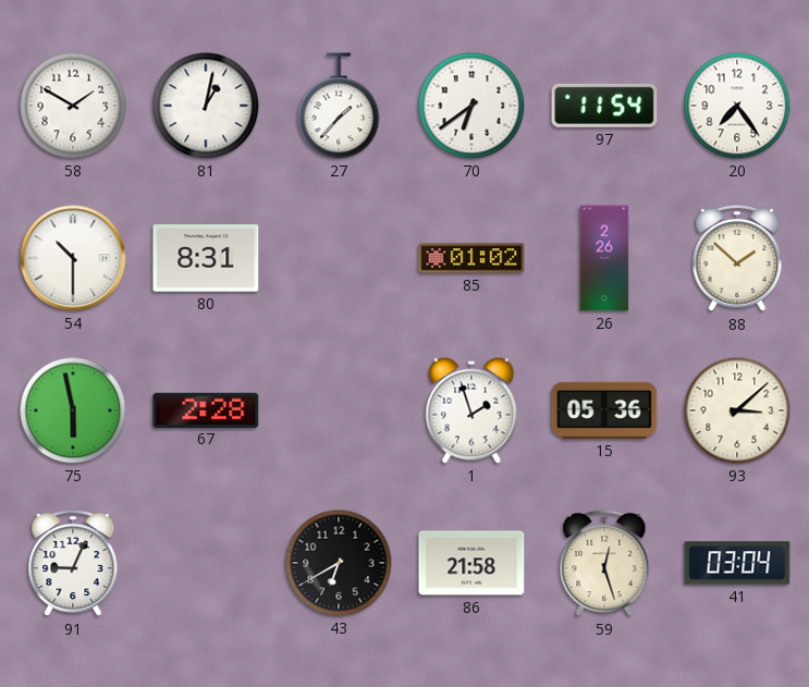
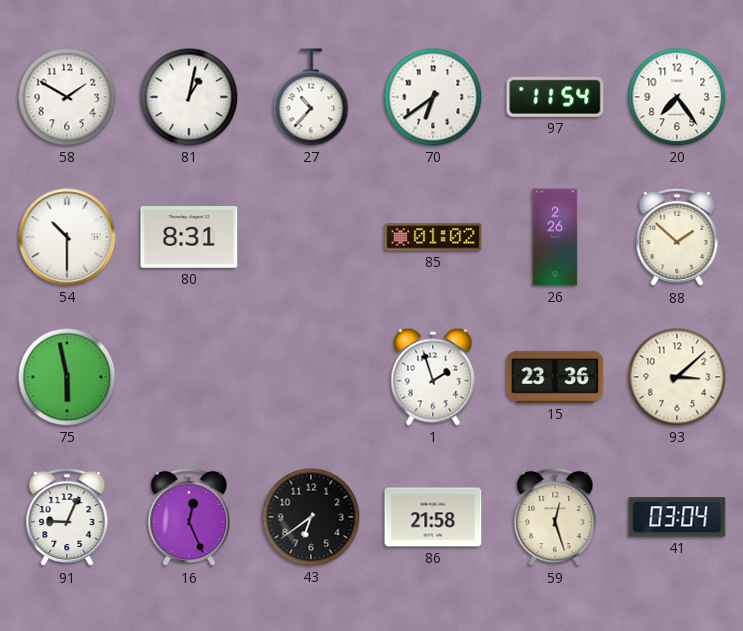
27: 1:37 -> 10:37 (311, 97)
67: 2:28 -> none (206, 409)
15: 05:36 -> 23:36 (555, 377)
16: none -> 12:26 (189, 517)
43: 6:40 -> 6:39 (311, 517)
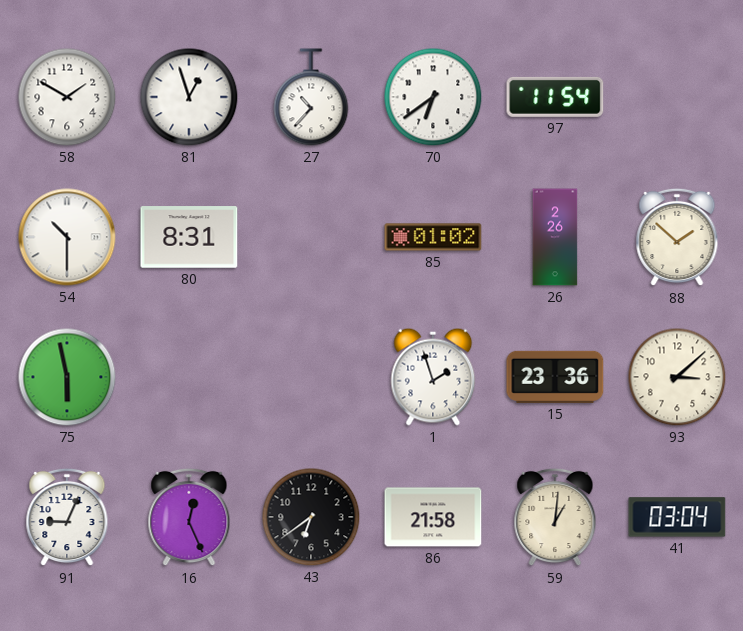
81: 1:02 -> 12:57 (189, 97)
20: 7:24 -> none (677, 97)
59: 12:27 -> 1:01 (555, 517)
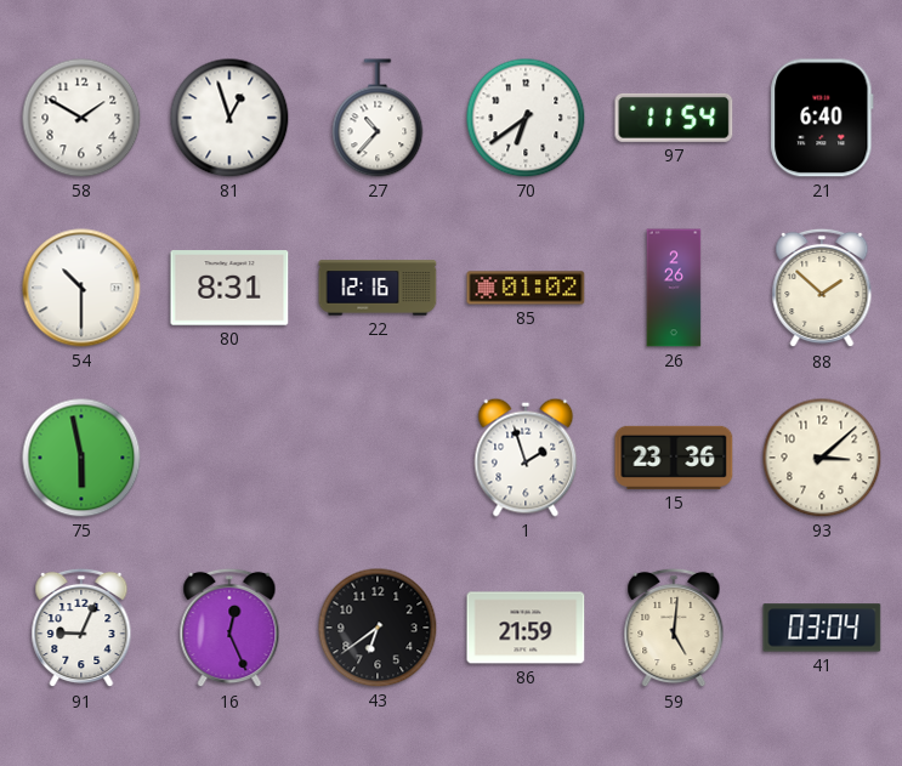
21: none -> 6:40 (822, 118)
22: none -> 12:16 (378, 288)
86: 21:58 -> 21:59 (526, 628)
59: 1:01 -> 5:01 (674, 628)
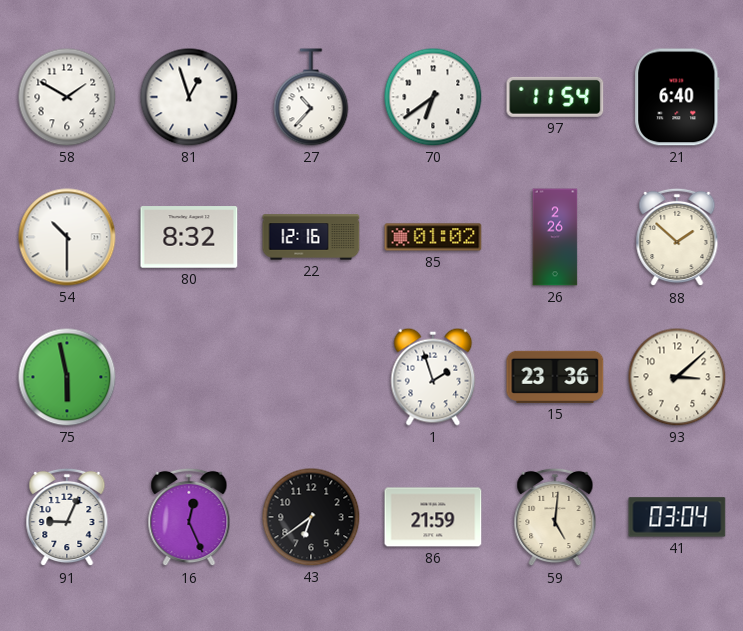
80: 8:31 -> 8:32 (189, 237)
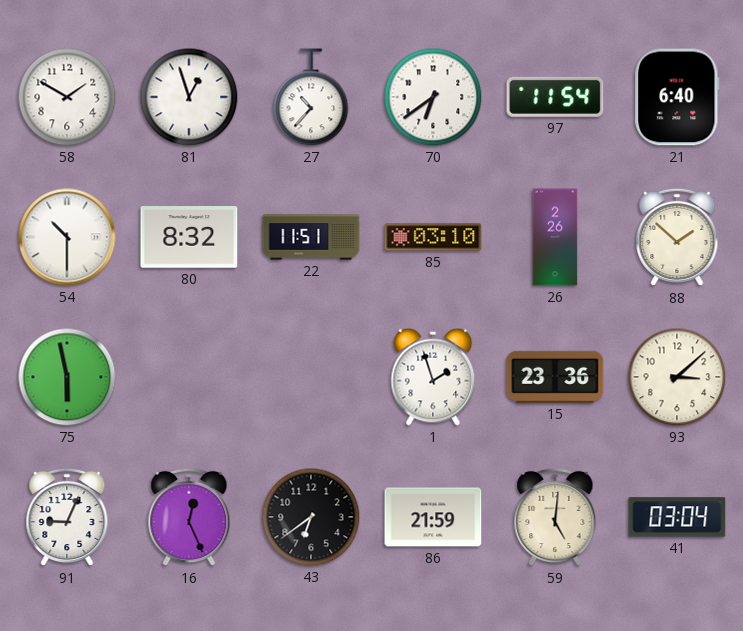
22: 12:16 -> 11:51 (311, 237)
85: 01:02 -> 03:10 (433, 237)
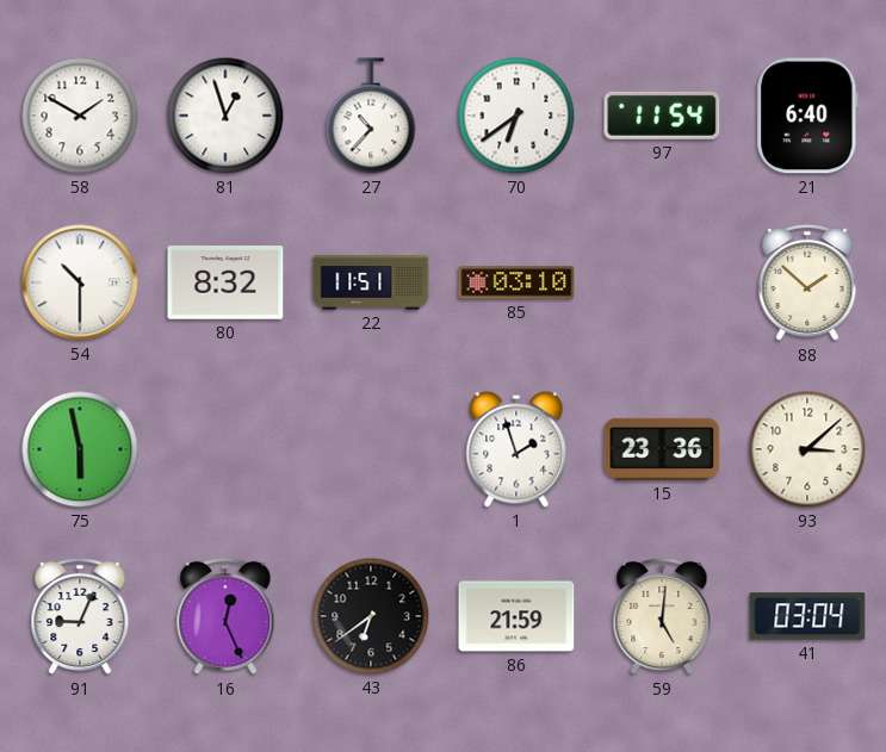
26: 2:26 -> none (555, 237)
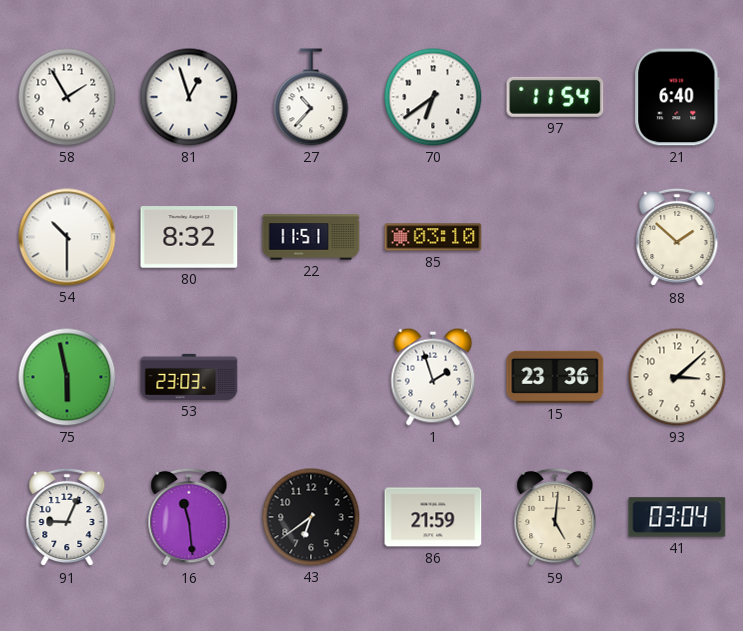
58: 1:50 -> 1:55 (67, 97)
53: none -> 23:03 (189, 377)
16: 12:26 -> 11:29 (189, 517)
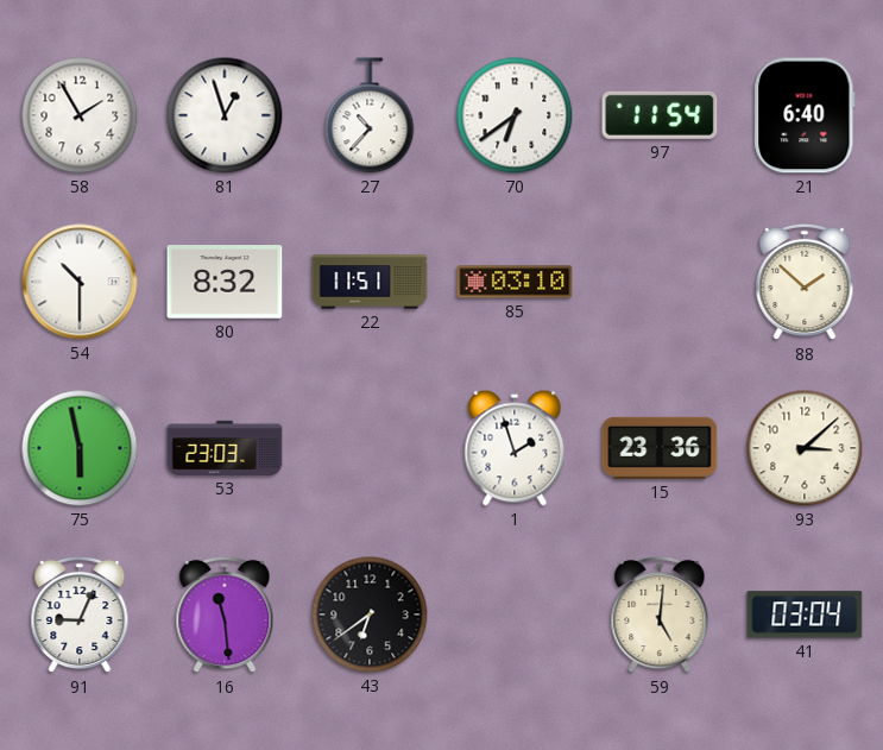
86: 21:59 -> none (433, 517)
